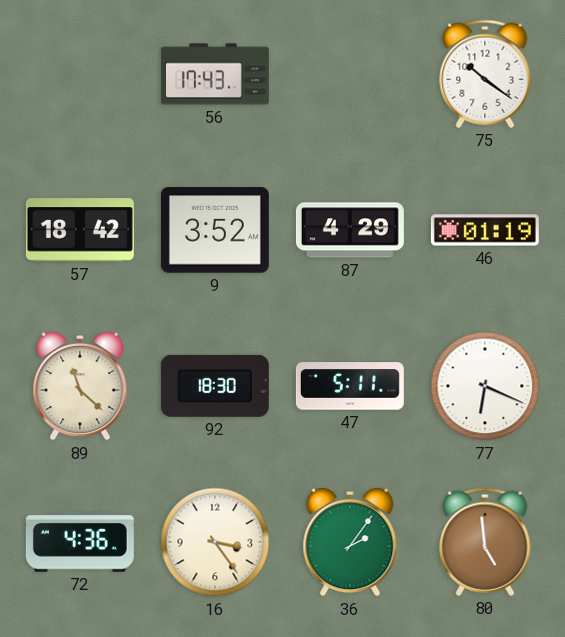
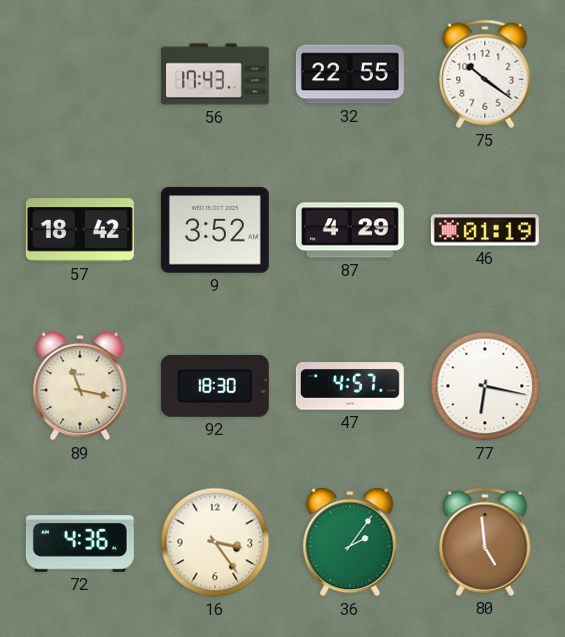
32: none -> 22:55 (350, 74)
89: 11:22 -> 11:17 (80, 386)
47: 5:11 -> 4:57 (350, 386)
77: 6:19 -> 6:17 (485, 386)
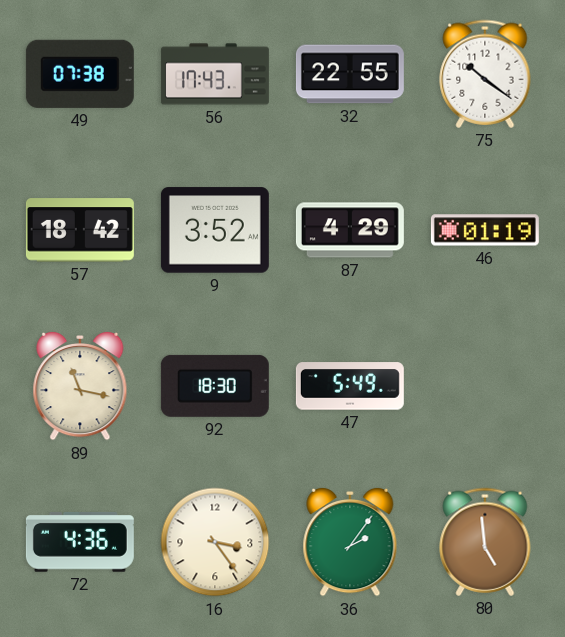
49: none -> 07:38 (80, 74)
47: 4:57 -> 5:49 (350, 386)
77: 6:17 -> none (485, 386)
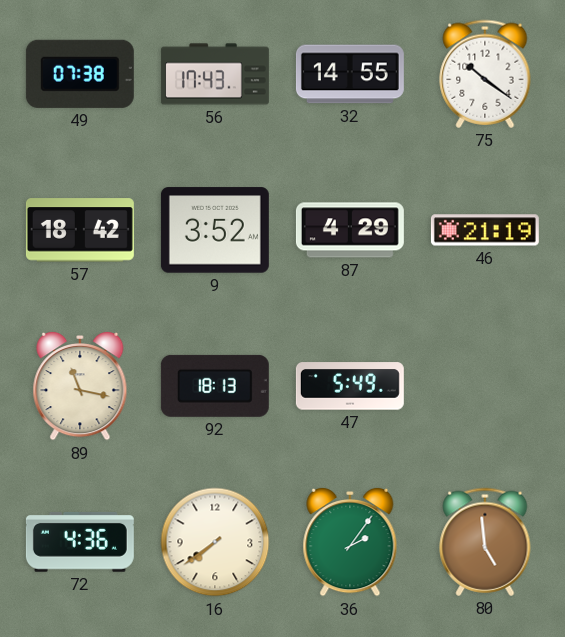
32: 22:55 -> 14:55 (350, 74)
46: 01:19 -> 21:19 (485, 230)
92: 18:30 -> 18:13 (215, 386)
16: 3:24 -> 7:39 (215, 542)
